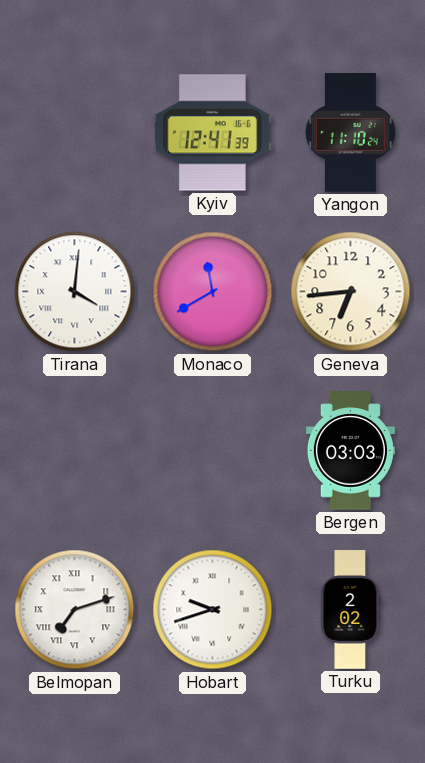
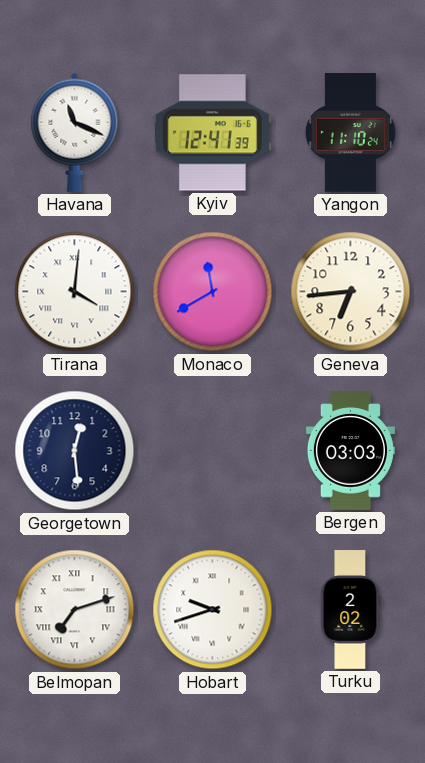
Havana: none -> 11:19 (75, 132)
Georgetown: none -> 12:29 (75, 451)
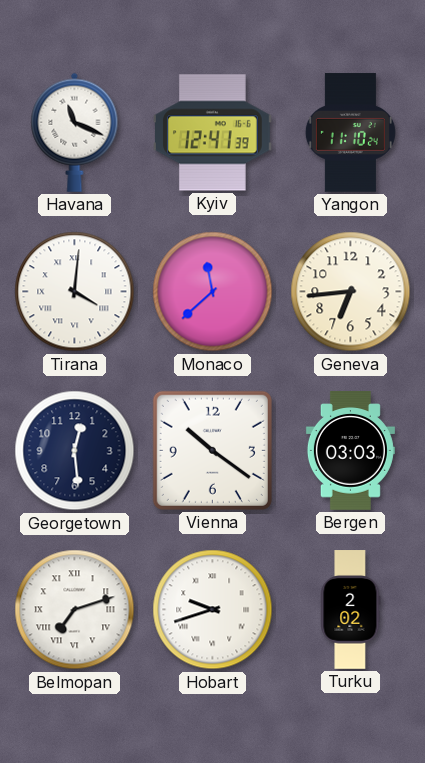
Monaco: 11:40 -> 11:38 (213, 292)
Vienna: none -> 10:21 (212, 450)
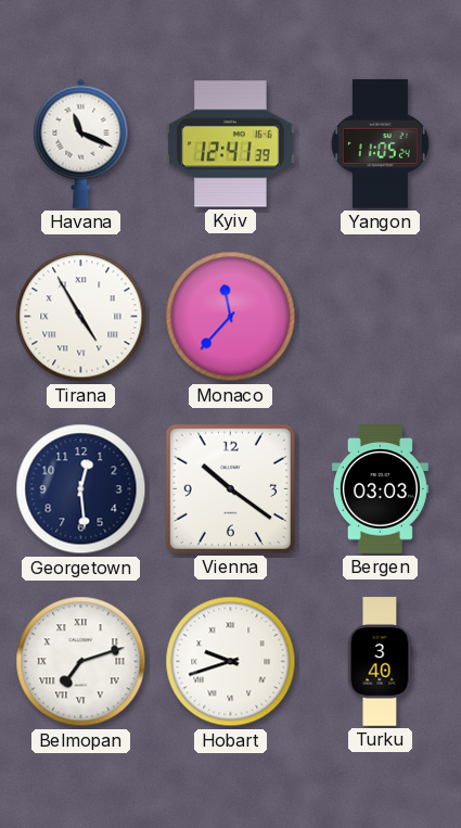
Yangon: 11:10 -> 11:05 (380, 144)
Tirana: 4:01 -> 4:55 (81, 317)
Monaco: 11:38 -> 11:37 (231, 317)
Geneva: 6:44 -> none (351, 292)
Turku: 2:02 -> 3:40 (381, 662)
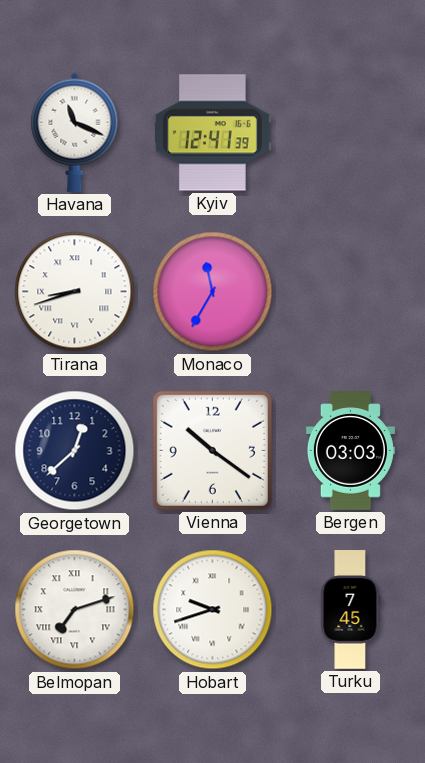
Yangon: 11:05 -> none (380, 144)
Tirana: 4:55 -> 8:42 (75, 292)
Monaco: 11:37 -> 11:35 (213, 292)
Georgetown: 12:29 -> 12:38 (75, 451)
Turku: 3:40 -> 7:45 (351, 610)
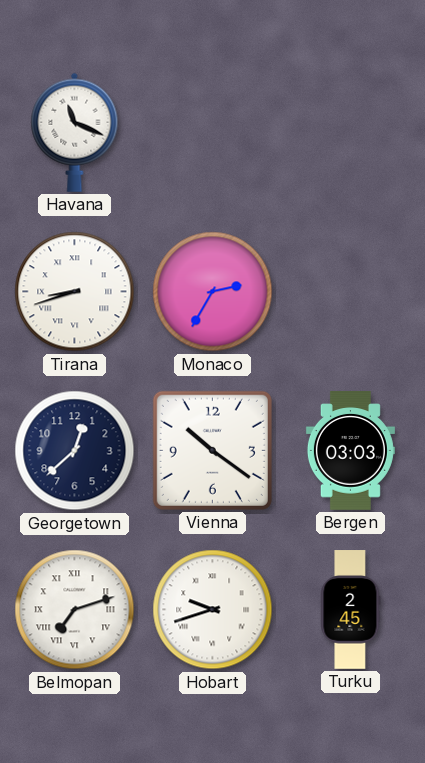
Kyiv: 12:41 -> none (213, 133)
Monaco: 11:35 -> 2:35 (213, 292)
Turku: 7:45 -> 2:45 (351, 610)
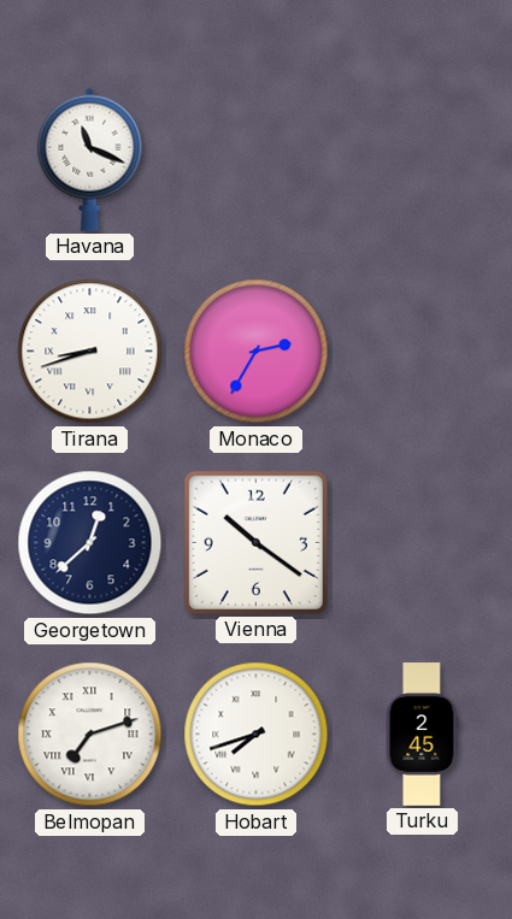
Bergen: 03:03 -> none (350, 451)
Hobart: 9:42 -> 7:42 (257, 735)
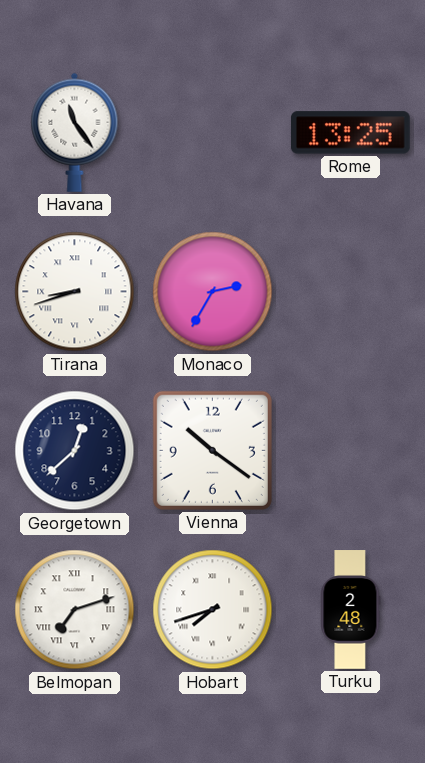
Havana: 11:19 -> 11:24 (75, 132)
Rome: none -> 13:25 (350, 133)
Turku: 2:45 -> 2:48 (351, 610)
